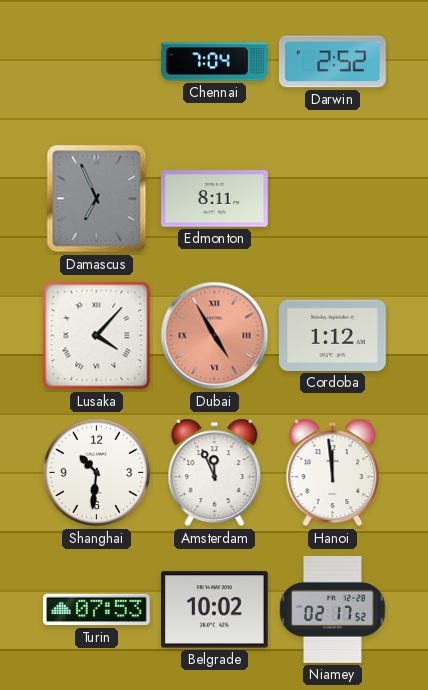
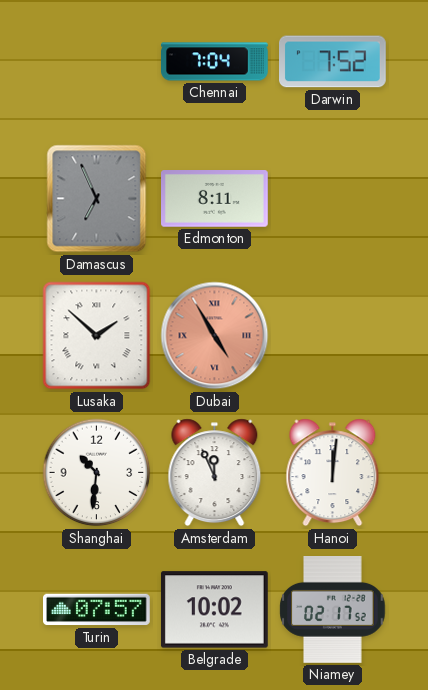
Darwin: 2:52 -> 7:52 (333, 62)
Lusaka: 4:07 -> 1:52 (97, 336)
Cordoba: 1:12 -> none (333, 335)
Hanoi: 11:59 -> 12:01 (333, 473)
Turin: 07:53 -> 07:57 (97, 610)
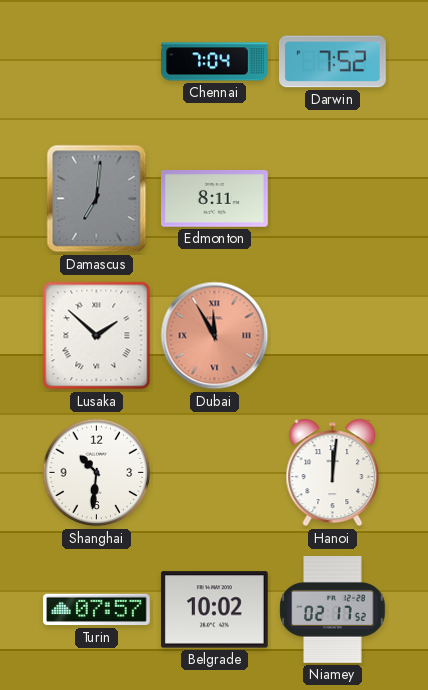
Damascus: 6:56 -> 7:01 (97, 199)
Dubai: 4:55 -> 11:55 (215, 336)
Amsterdam: 11:56 -> none (215, 473)
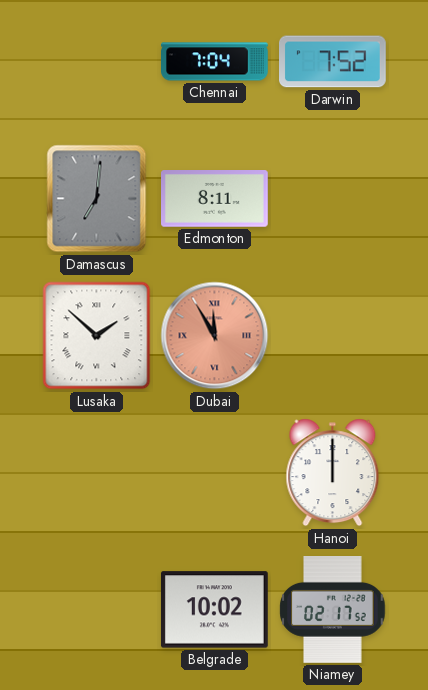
Shanghai: 10:31 -> none (97, 473)
Hanoi: 12:01 -> 12:00 (333, 473)
Turin: 07:57 -> none (97, 610)
